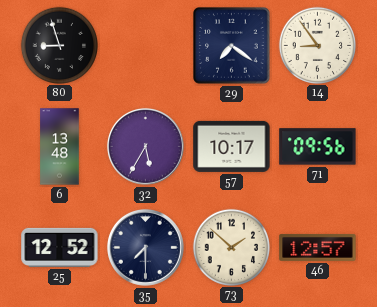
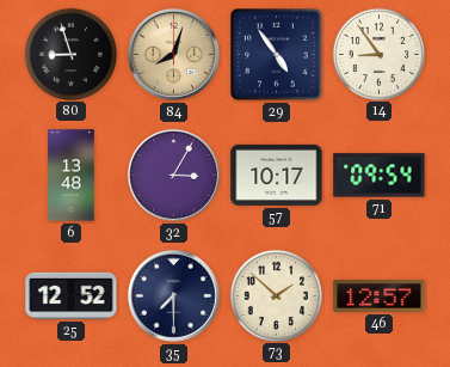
84: none -> 8:03 (173, 54)
29: 7:21 -> 4:54 (277, 55)
32: 5:35 -> 3:05 (173, 175)
71: 09:56 -> 09:54 (380, 176)
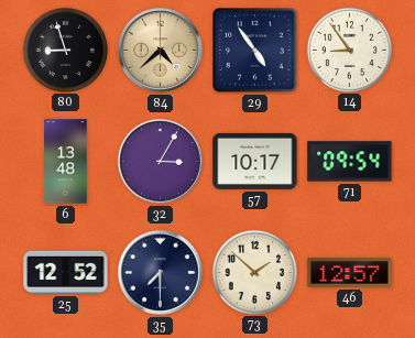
84: 8:03 -> 4:38 (160, 50)
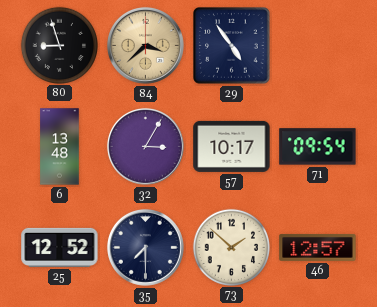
84: 4:38 -> 3:38 (145, 45)
14: 8:54 -> none (349, 50)
